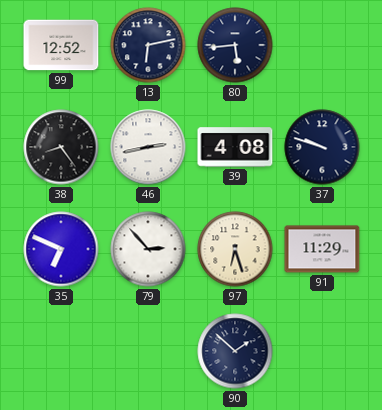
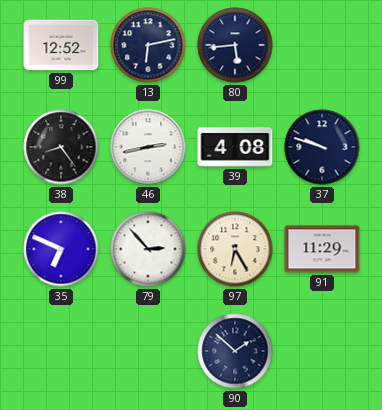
97: 6:27 -> 6:25 (235, 249)
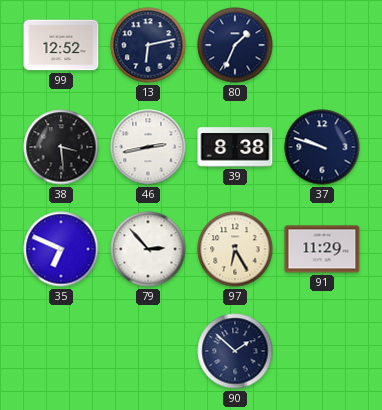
80: 5:44 -> 1:34 (235, 45)
38: 8:24 -> 3:29 (61, 147)
39: 4:08 -> 8:38 (235, 147)
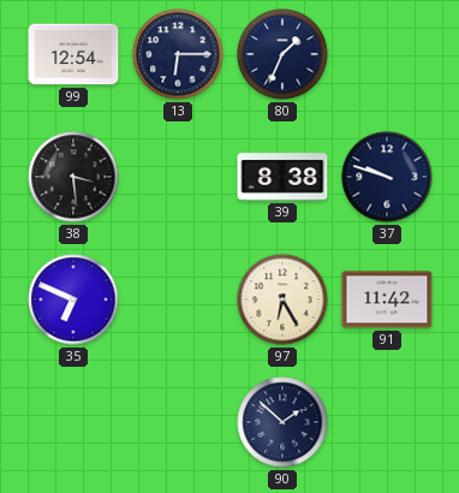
99: 12:52 -> 12:54 (73, 54)
13: 6:13 -> 6:15 (178, 54)
46: 2:43 -> none (148, 147)
79: 2:53 -> none (148, 249)
91: 11:29 -> 11:42 (387, 299)
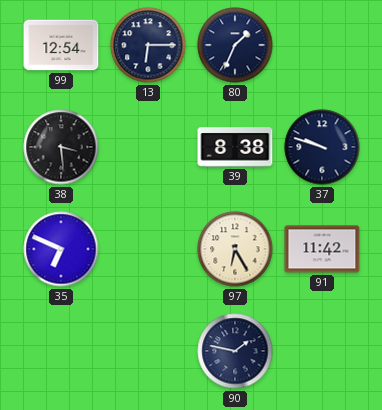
90: 1:52 -> 1:47 (235, 351)
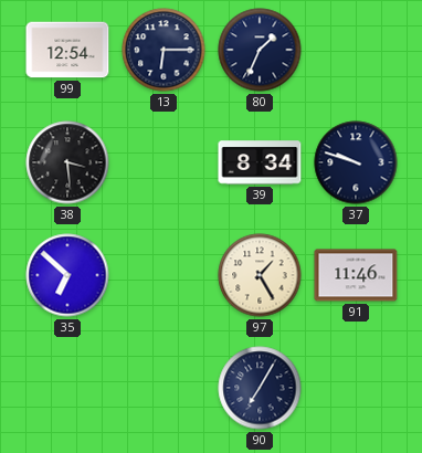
39: 8:38 -> 8:34 (260, 162)
35: 6:49 -> 6:52 (67, 275)
97: 6:25 -> 1:25 (260, 275)
91: 11:42 -> 11:46 (356, 275)
90: 1:47 -> 7:05 (260, 388)
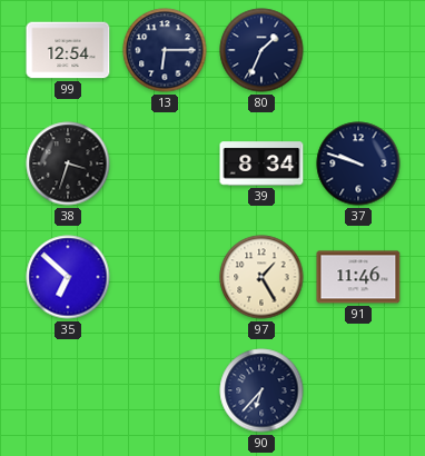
38: 3:29 -> 3:33 (68, 163)
90: 7:05 -> 6:37 (261, 390)
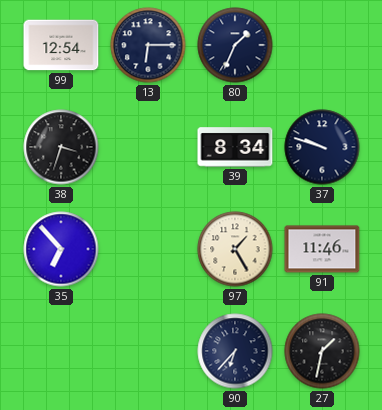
35: 6:52 -> 6:53 (61, 249)
27: none -> 1:32 (322, 351)
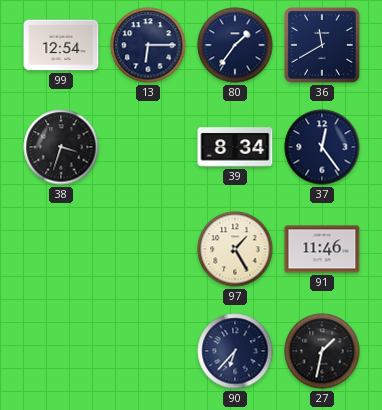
80: 1:34 -> 1:36 (235, 45)
36: none -> 11:40 (323, 46)
37: 9:48 -> 12:24 (322, 147)
35: 6:53 -> none (61, 249)
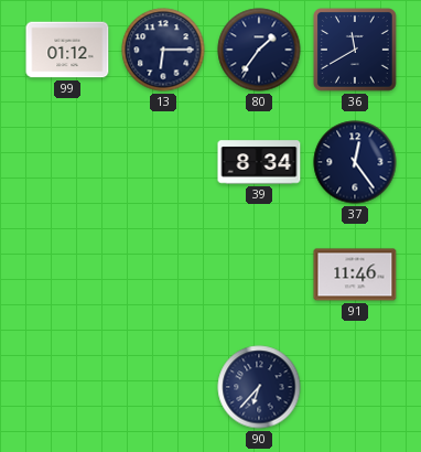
99: 12:54 -> 01:12 (67, 50)
38: 3:33 -> none (61, 147)
97: 1:25 -> none (235, 249)
27: 1:32 -> none (322, 351)
